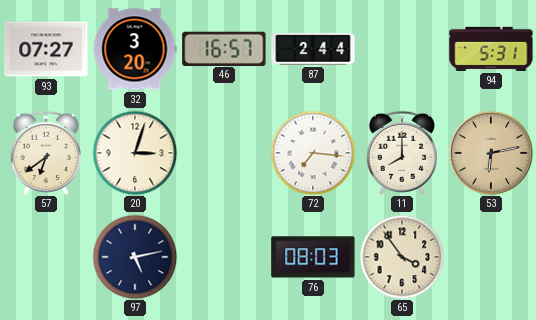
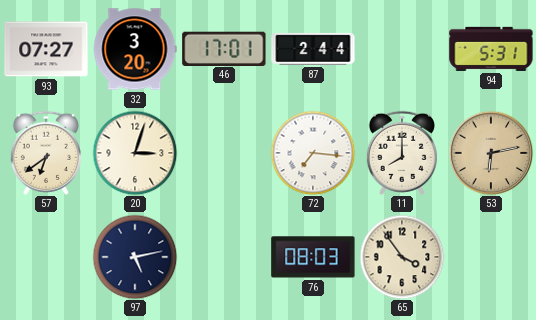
46: 16:57 -> 17:01 (224, 48)
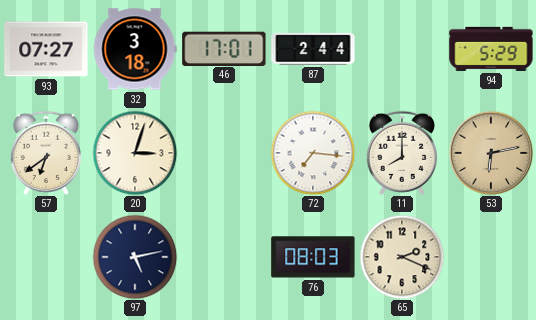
32: 3:20 -> 3:18 (135, 49)
94: 5:31 -> 5:29 (491, 49)
65: 3:54 -> 2:19 (402, 257)
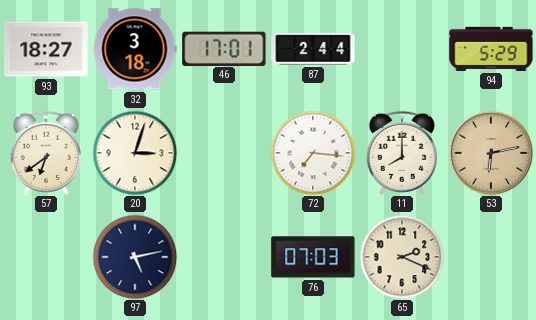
93: 07:27 -> 18:27 (46, 49)
76: 08:03 -> 07:03 (313, 257)
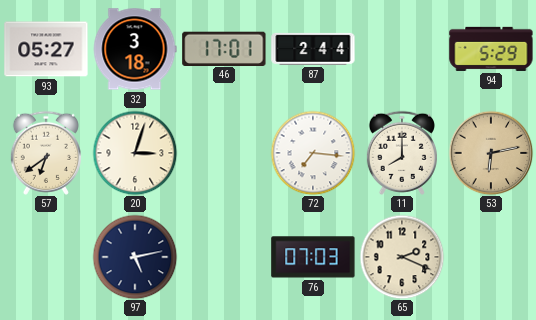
93: 18:27 -> 05:27 (46, 49)
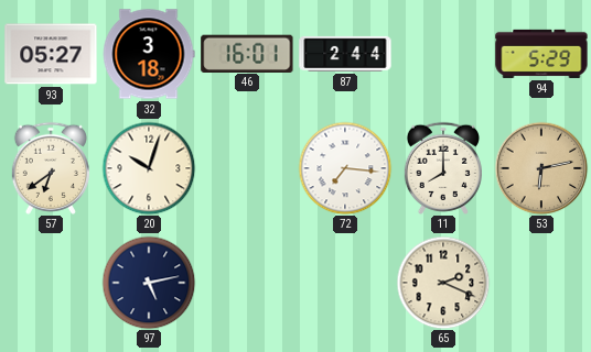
46: 17:01 -> 16:01 (247, 53)
20: 3:03 -> 10:03 (149, 168)
76: 07:03 -> none (313, 257)
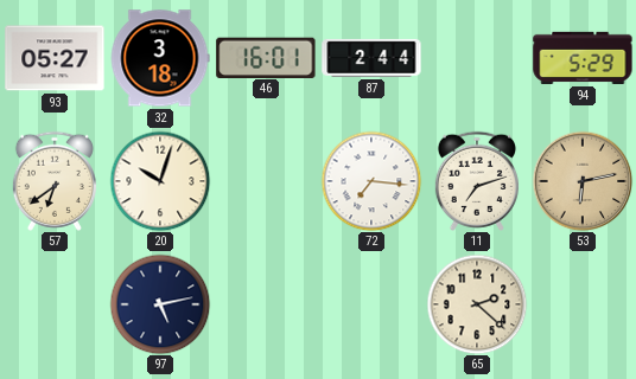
11: 8:00 -> 7:12 (477, 181)
65: 2:19 -> 2:22 (477, 304)
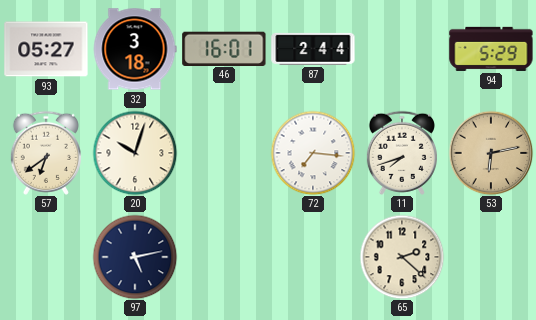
11: 7:12 -> 7:42 (402, 153)
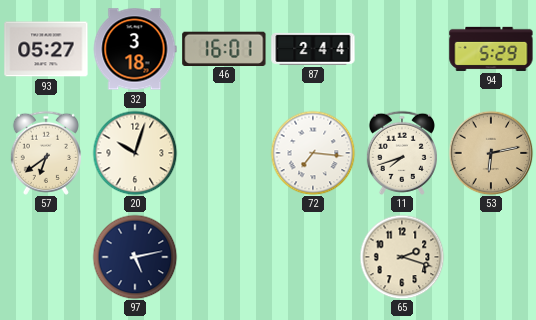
65: 2:22 -> 2:18 (402, 257)
